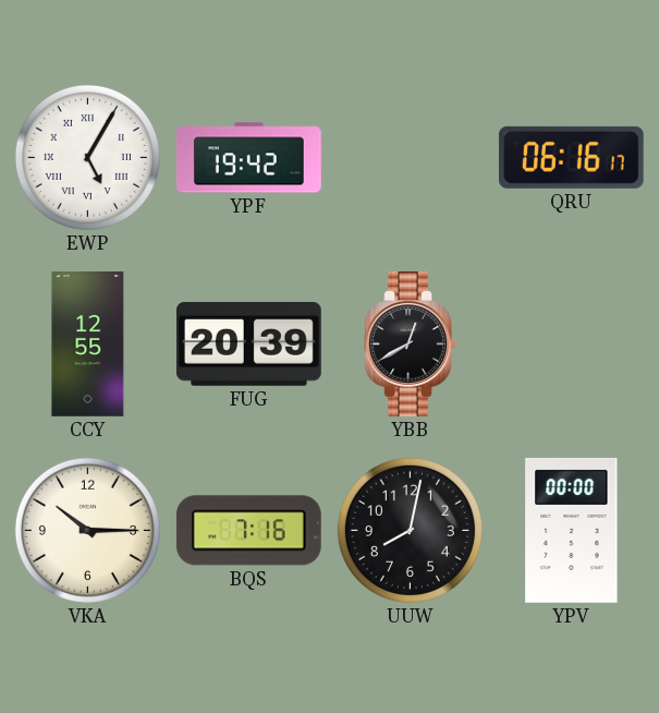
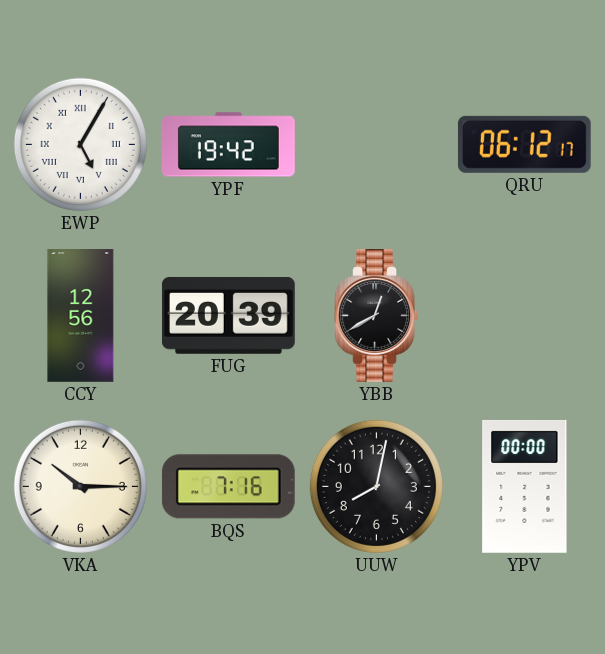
QRU: 06:16 -> 06:12 (524, 144)
CCY: 12:55 -> 12:56 (81, 316)
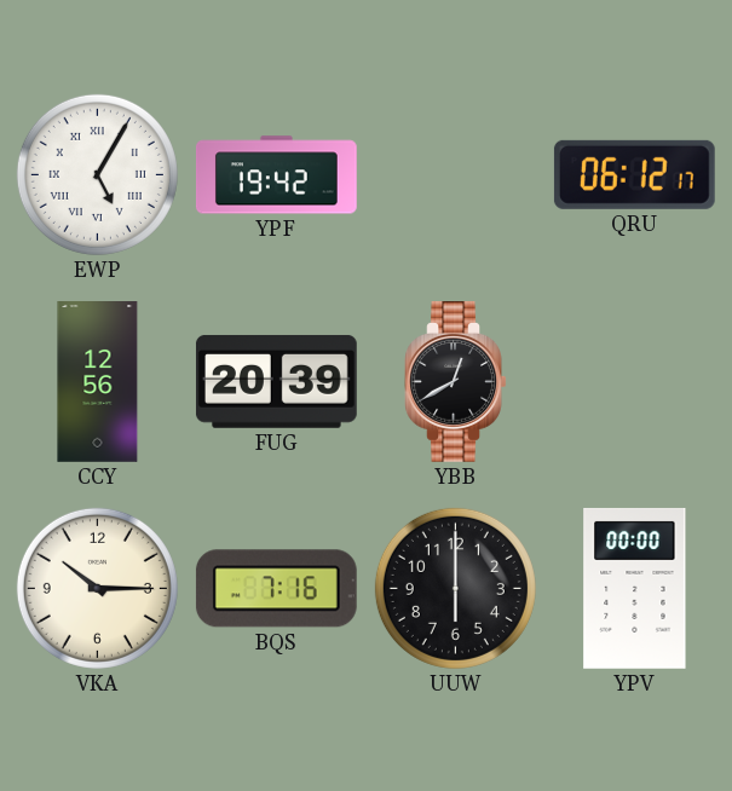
UUW: 8:02 -> 6:00 (455, 588)
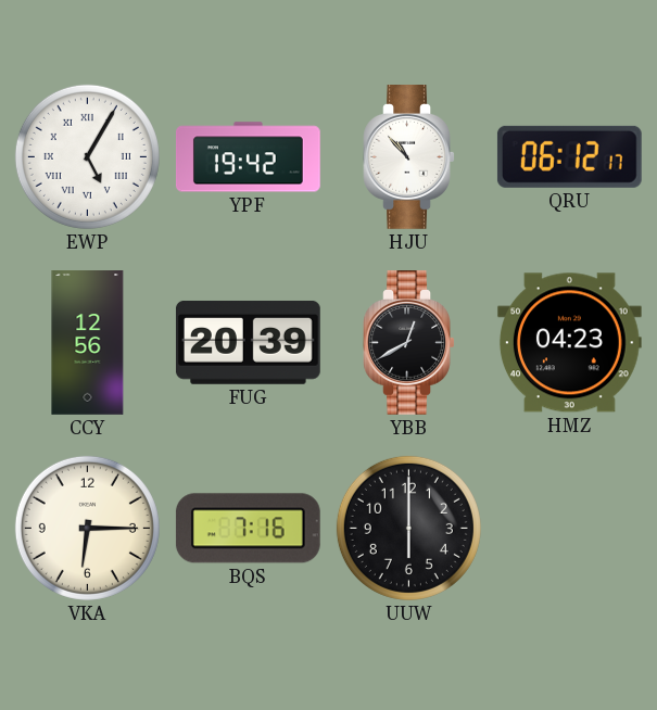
HJU: none -> 10:53 (409, 157)
HMZ: none -> 04:23 (569, 343)
VKA: 10:15 -> 6:15 (87, 528)
YPV: 00:00 -> none (635, 588)
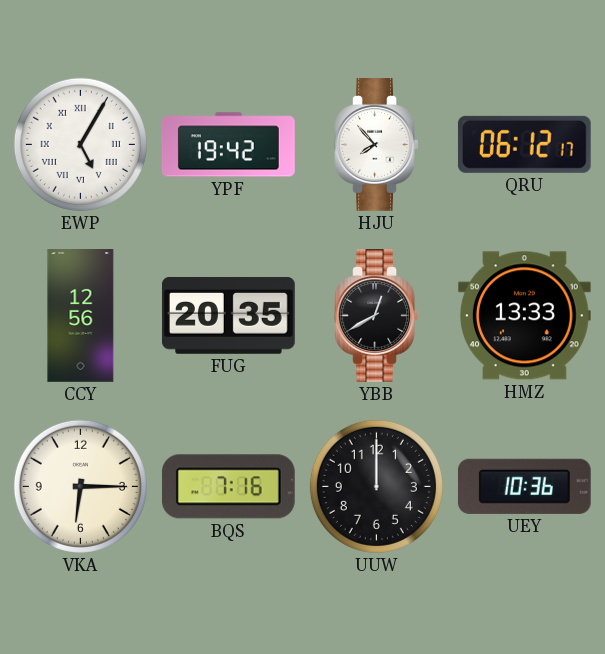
HJU: 10:53 -> 7:53 (377, 145)
FUG: 20:39 -> 20:35 (228, 315)
HMZ: 04:23 -> 13:33 (524, 316)
UUW: 6:00 -> 12:00 (376, 486)
UEY: none -> 10:36 (524, 486)
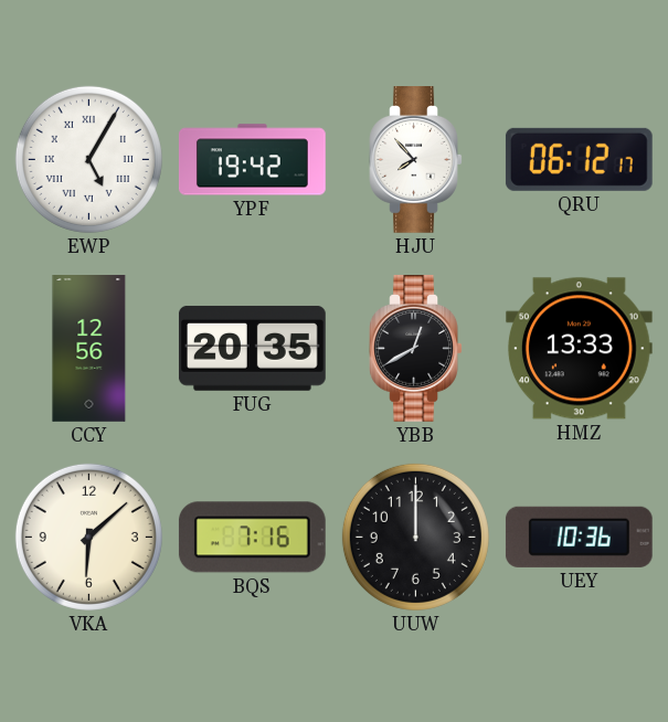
VKA: 6:15 -> 6:08 (88, 537)
